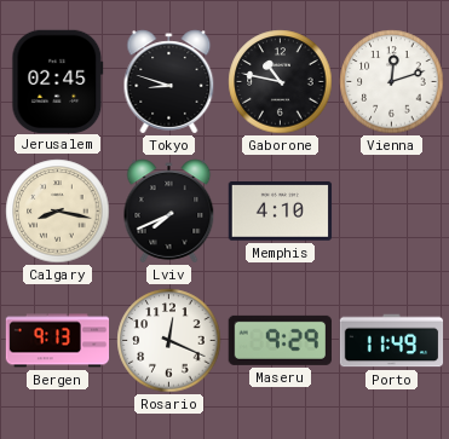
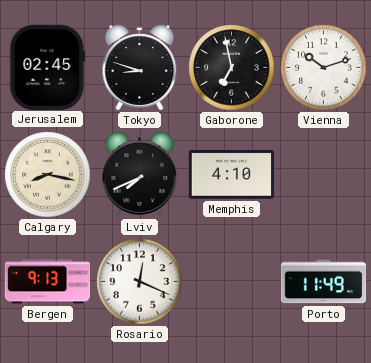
Gaborone: 10:47 -> 6:58 (232, 68)
Vienna: 12:12 -> 10:12 (324, 68)
Maseru: 9:29 -> none (280, 340)
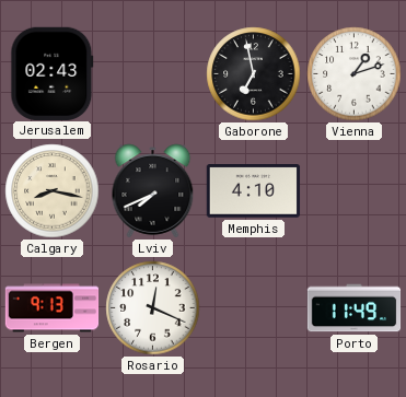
Jerusalem: 02:45 -> 02:43 (53, 73)
Tokyo: 8:48 -> none (140, 68)
Vienna: 10:12 -> 1:12 (355, 74)
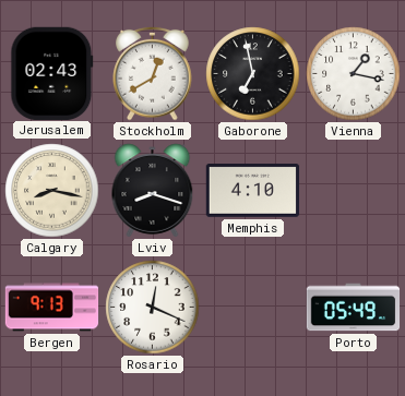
Stockholm: none -> 12:40 (153, 73)
Vienna: 1:12 -> 1:17 (354, 74)
Lviv: 7:41 -> 8:18 (153, 191)
Porto: 11:49 -> 05:49 (354, 308)
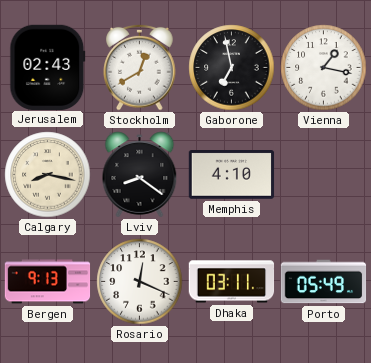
Lviv: 8:18 -> 8:21 (140, 175)
Dhaka: none -> 03:11 (232, 282)
